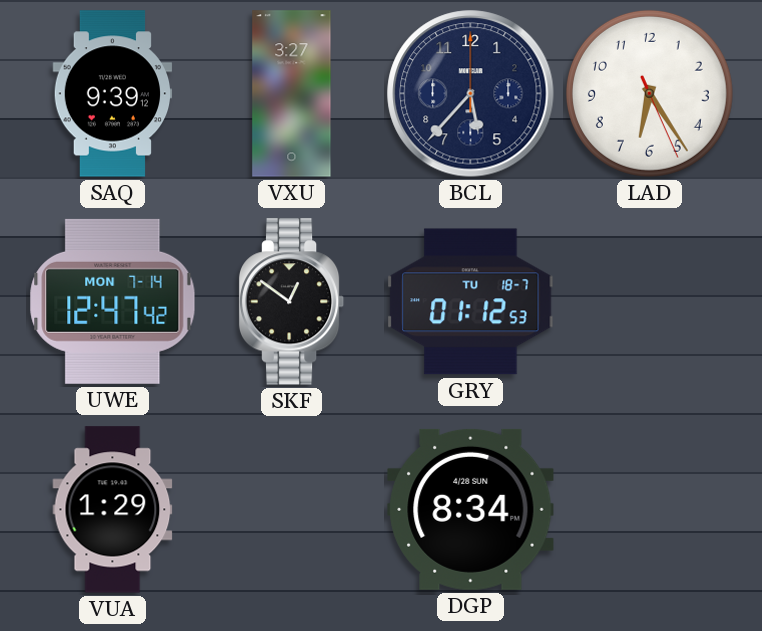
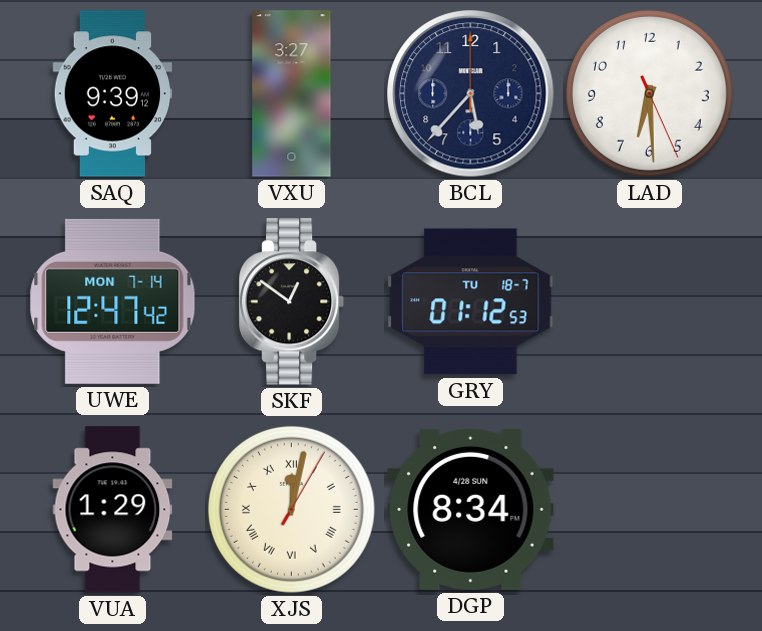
LAD: 6:24 -> 6:29 (649, 93)
XJS: none -> 12:02 (291, 509)
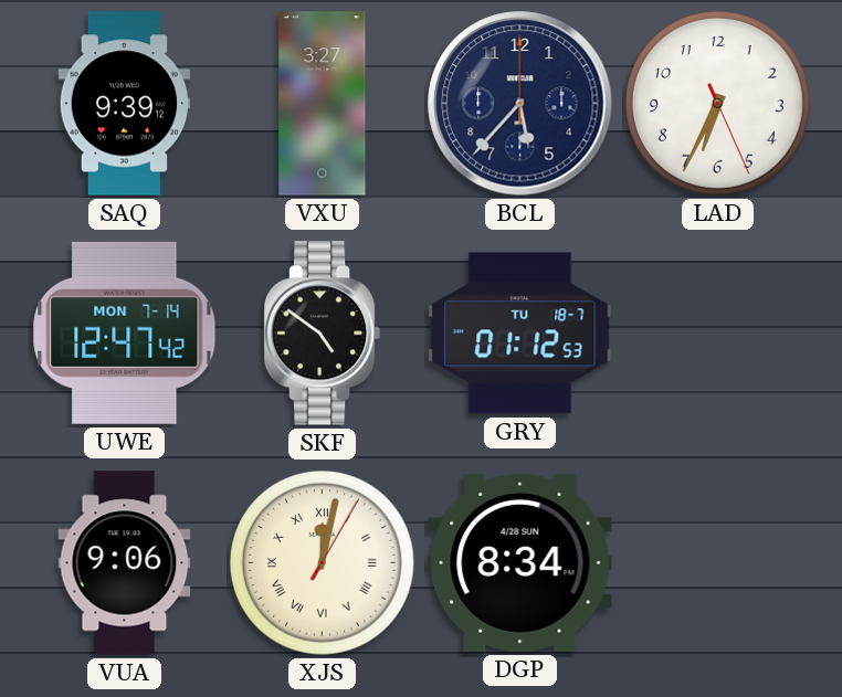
LAD: 6:29 -> 6:34 (717, 103)
SKF: 12:51 -> 4:51 (323, 334)
VUA: 1:29 -> 9:06 (125, 563)
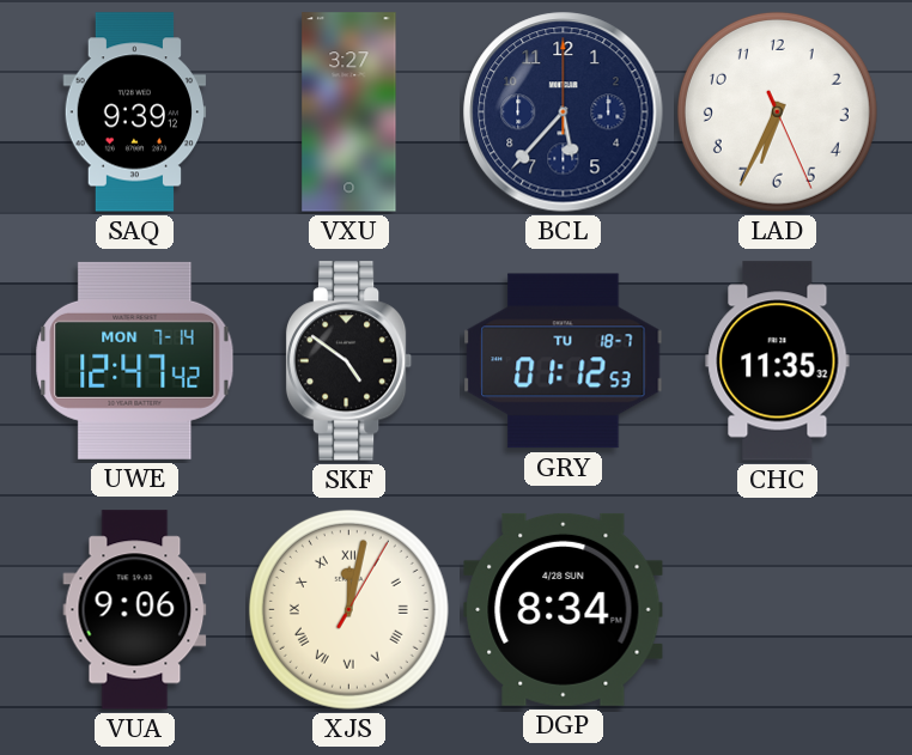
CHC: none -> 11:35 (778, 361)
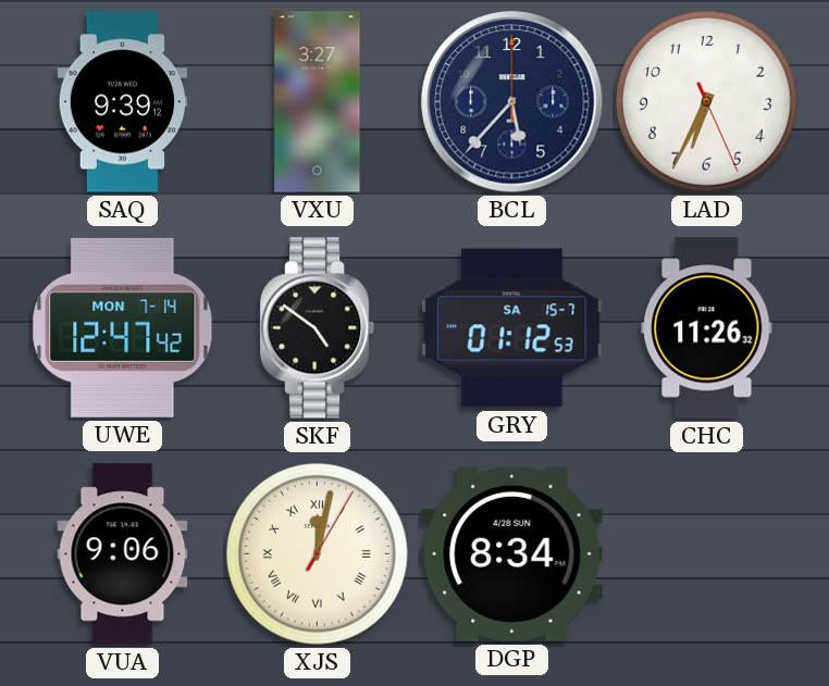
GRY date: TU 18-7 -> SA 15-7 (512, 328)
CHC: 11:35 -> 11:26 (707, 328)
